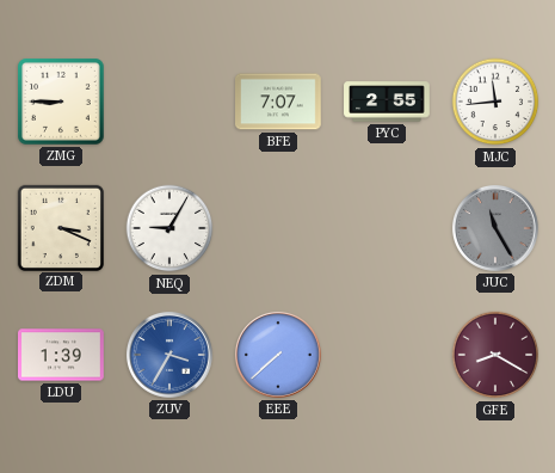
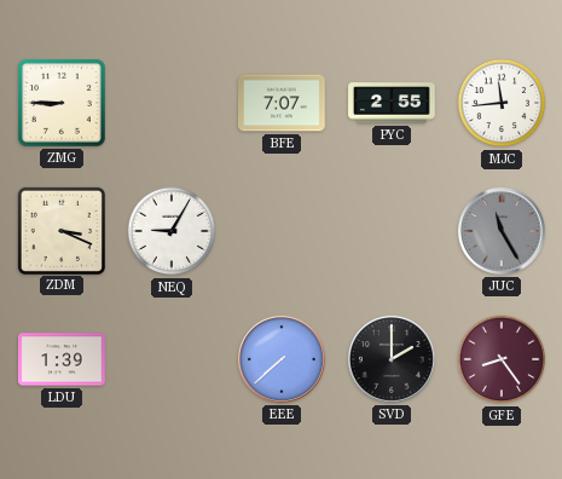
ZUV: 3:35 -> none (169, 355)
SVD: none -> 2:00 (392, 359)
GFE: 8:20 -> 8:24 (502, 359)
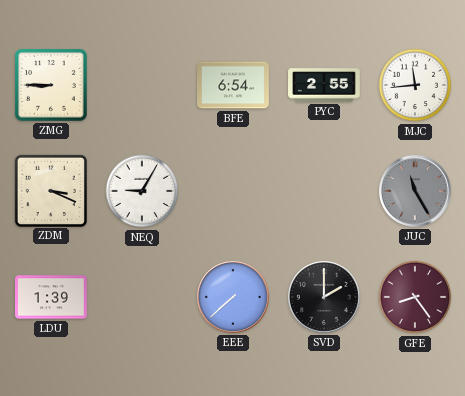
BFE: 7:07 -> 6:54 (234, 85)
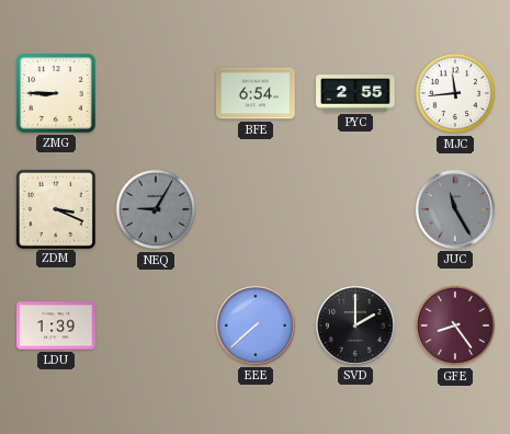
NEQ dial: white -> grey (156, 209)
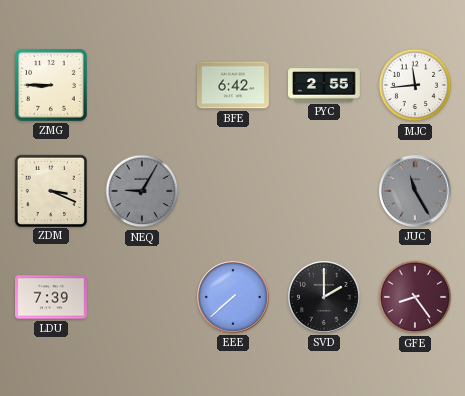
BFE: 6:54 -> 6:42 (234, 85)
LDU: 1:39 -> 7:39 (52, 297)
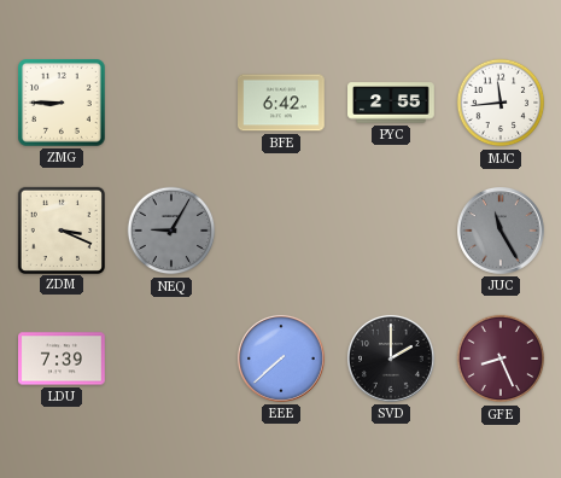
GFE: 8:24 -> 8:26 (501, 358)
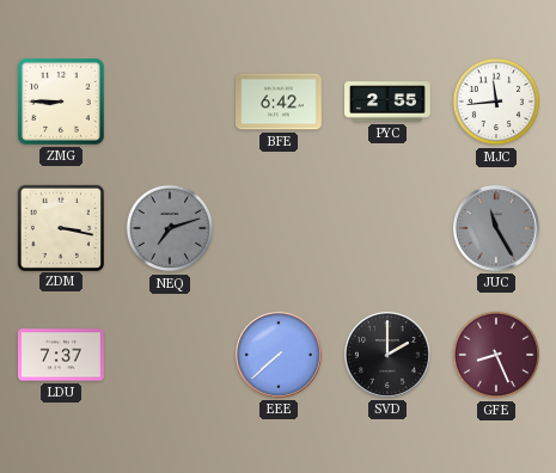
ZDM: 3:19 -> 3:17 (60, 227)
NEQ: 9:05 -> 7:12 (170, 228)
LDU: 7:39 -> 7:37 (62, 355)
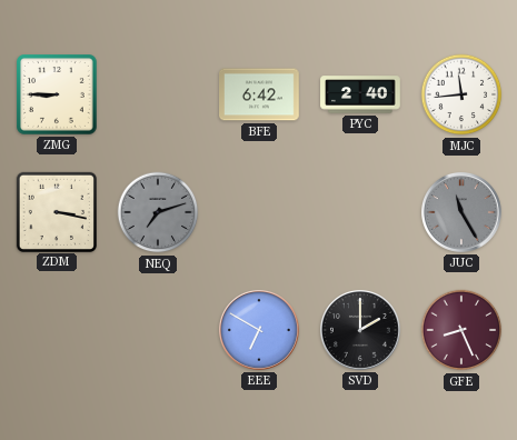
PYC: 2:55 -> 2:40 (360, 94)
LDU: 7:37 -> none (62, 355)
EEE: 7:38 -> 6:50 (259, 330)
